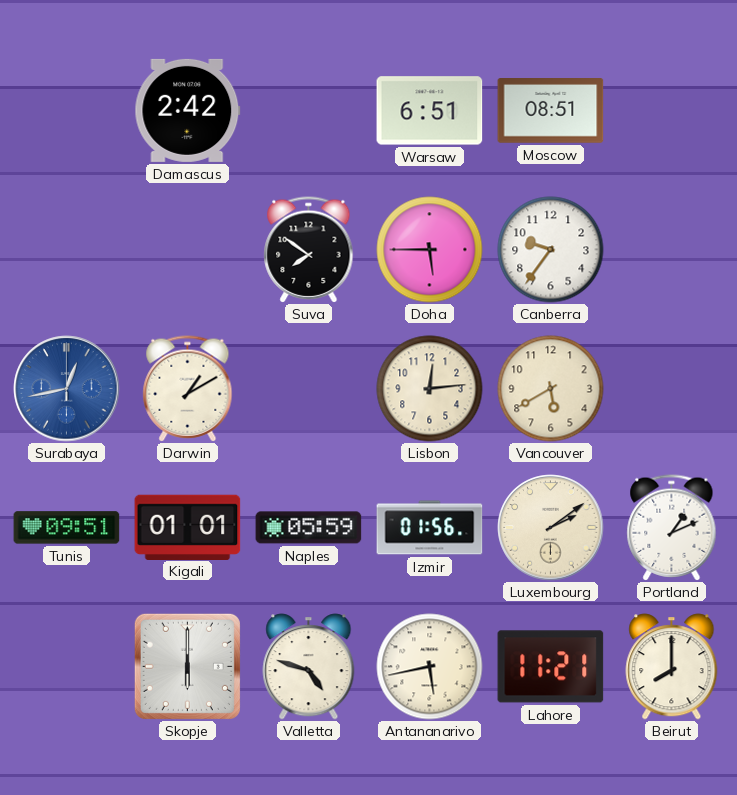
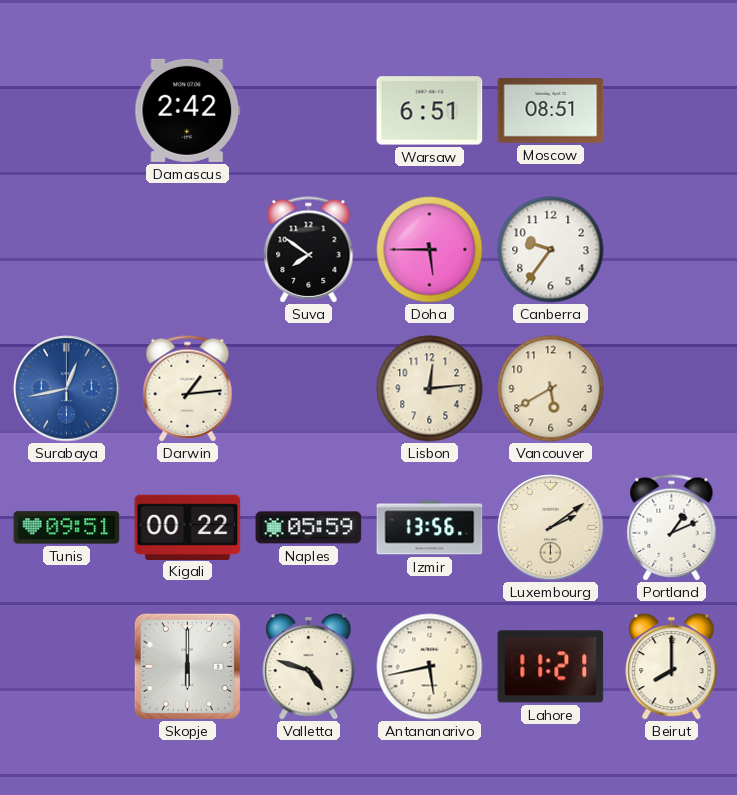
Darwin: 1:10 -> 1:14 (188, 389)
Kigali: 01:01 -> 00:22 (188, 527)
Izmir: 01:56 -> 13:56 (430, 528)
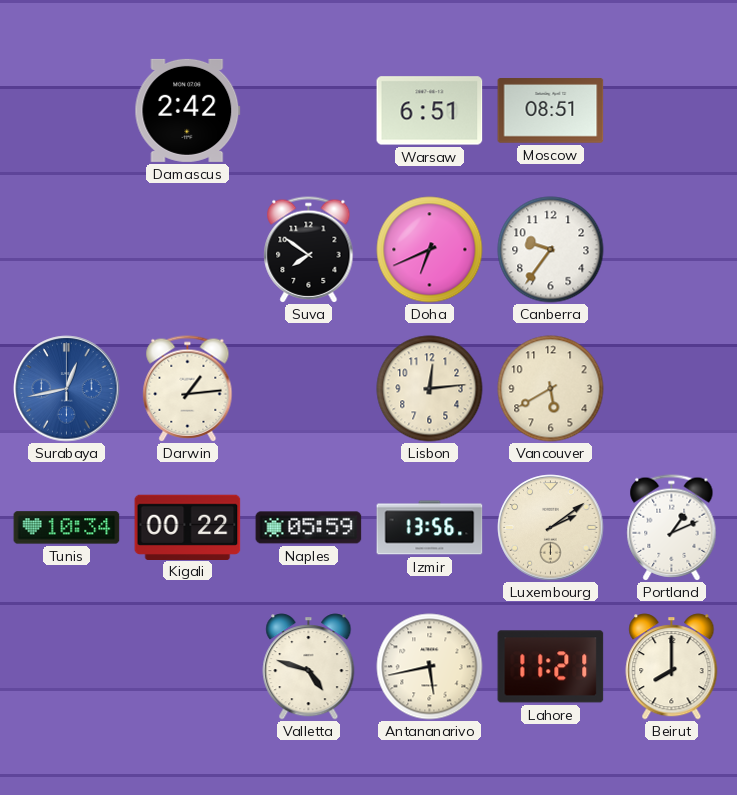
Doha: 5:45 -> 6:41 (430, 250)
Tunis: 09:51 -> 10:34 (67, 528)
Skopje: 6:00 -> none (187, 666)
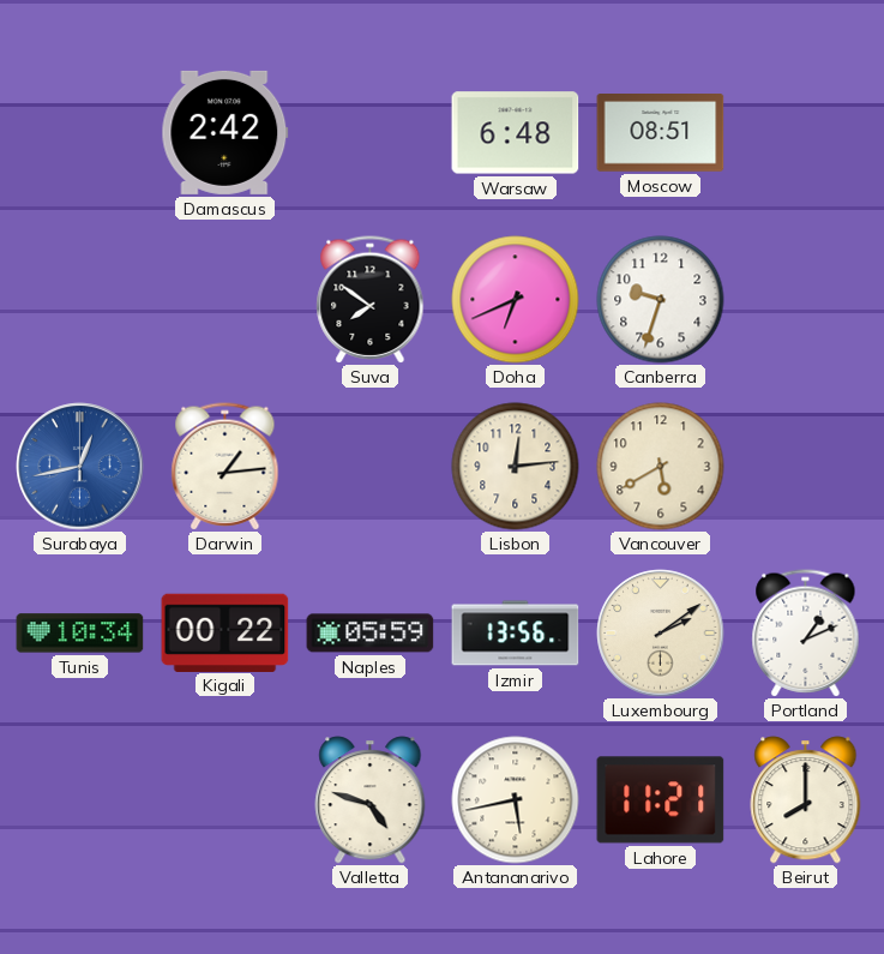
Warsaw: 6:51 -> 6:48 (516, 133)
Canberra: 9:36 -> 9:33 (661, 300)
